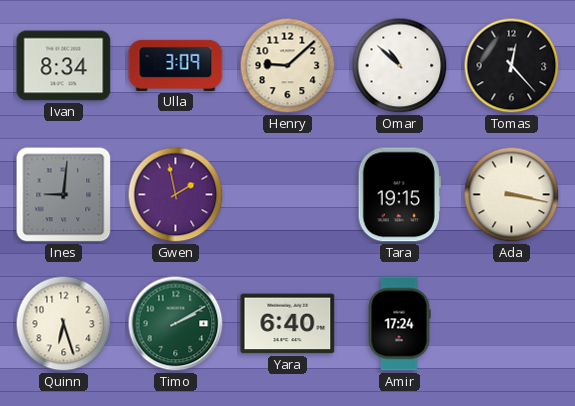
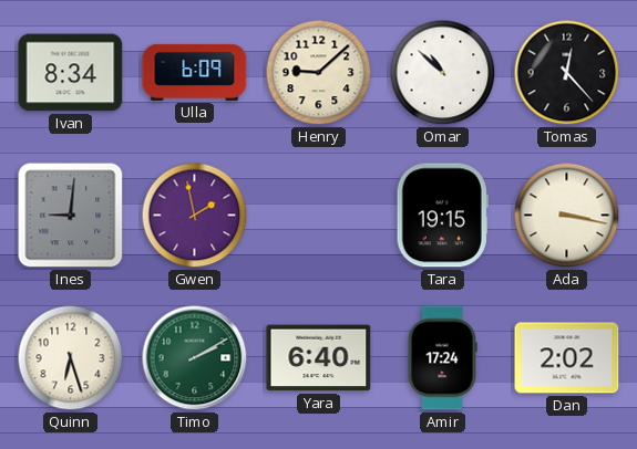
Ulla: 3:09 -> 6:09 (195, 72)
Dan: none -> 2:02 (567, 358)
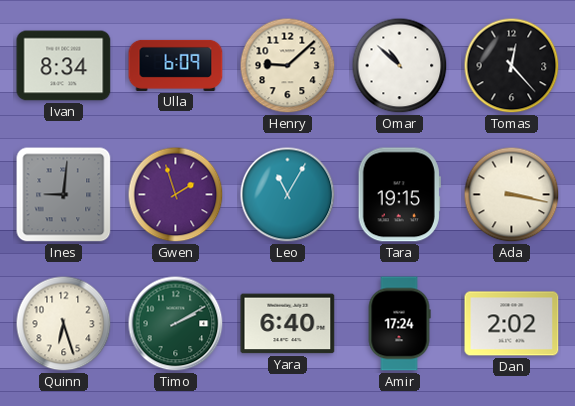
Gwen: 1:58 -> 1:57 (176, 195)
Leo: none -> 11:05 (288, 195)
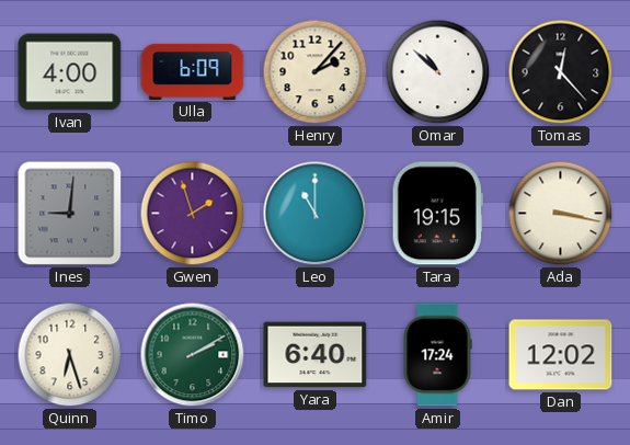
Ivan: 8:34 -> 4:00 (70, 72)
Henry: 9:08 -> 2:07 (316, 72)
Leo: 11:05 -> 11:00 (316, 214)
Dan: 2:02 -> 12:02 (561, 355)
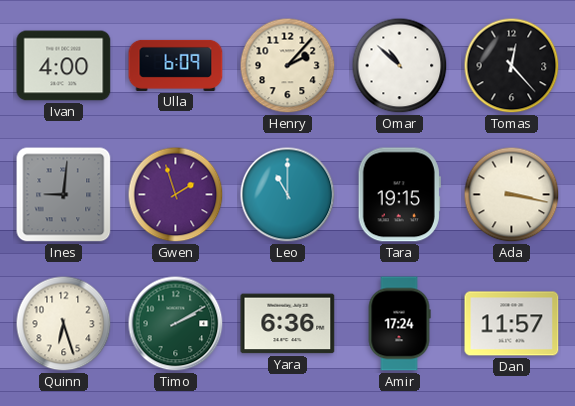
Yara: 6:40 -> 6:36 (288, 324)
Dan: 12:02 -> 11:57 (512, 324)
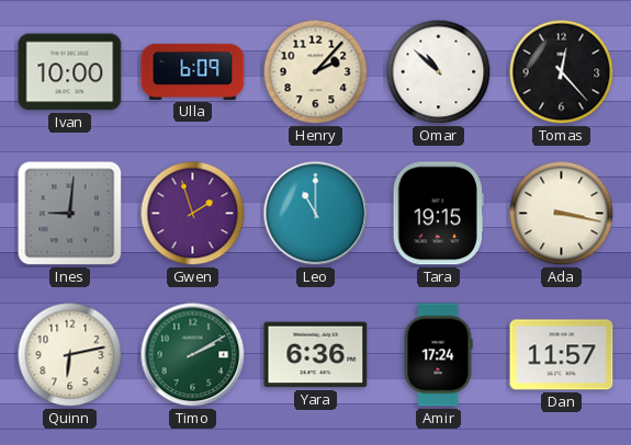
Ivan: 4:00 -> 10:00 (70, 72)
Quinn: 6:27 -> 6:13 (70, 355)
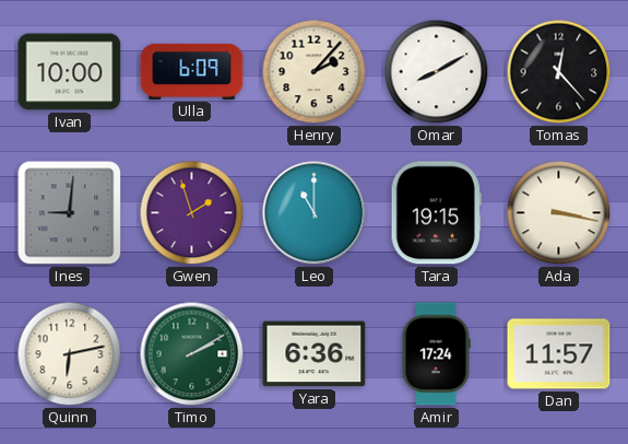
Omar: 10:52 -> 8:10 (437, 72)
